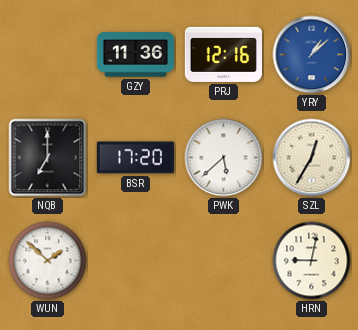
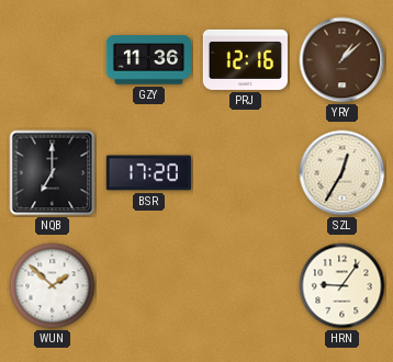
YRY dial: blue -> brown (343, 60)
PWK: 5:38 -> none (224, 158)
HRN: 9:02 -> 9:06 (343, 286)
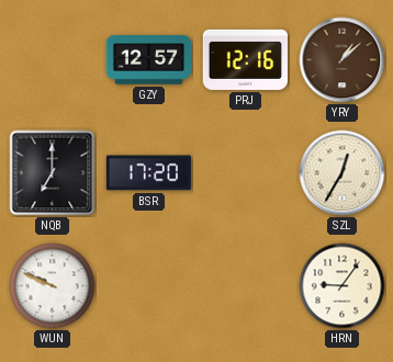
GZY: 11:36 -> 12:57 (148, 60)
WUN: 1:52 -> 9:49 (53, 286)
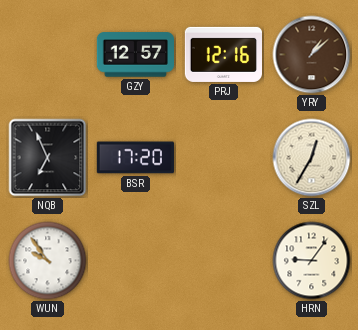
NQB: 7:00 -> 6:56 (48, 158)
WUN: 9:49 -> 9:54 (48, 261)
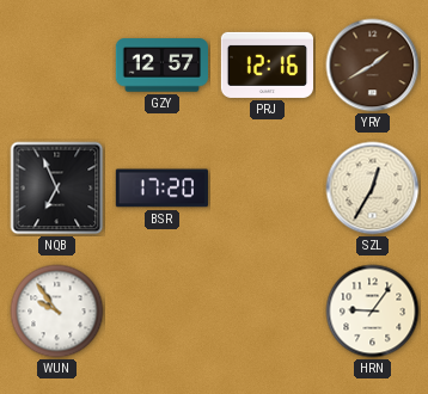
YRY: 1:08 -> 1:40 (373, 66)
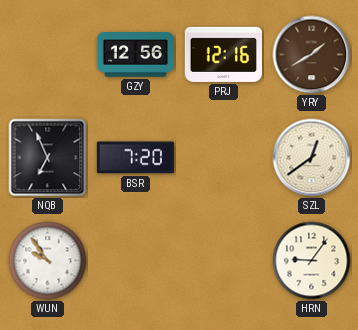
GZY: 12:57 -> 12:56 (135, 55)
BSR: 17:20 -> 7:20 (135, 158)
SZL: 12:35 -> 12:39 (312, 158)
